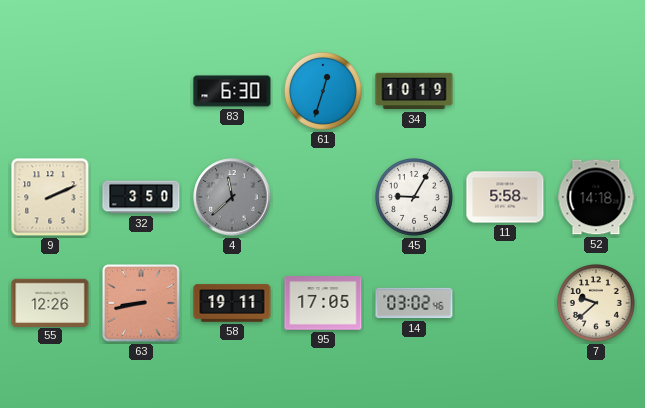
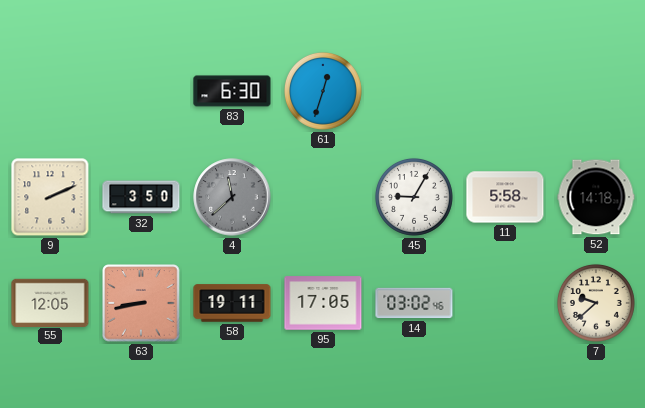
34: 10:19 -> none (414, 91)
55: 12:26 -> 12:05 (50, 302)
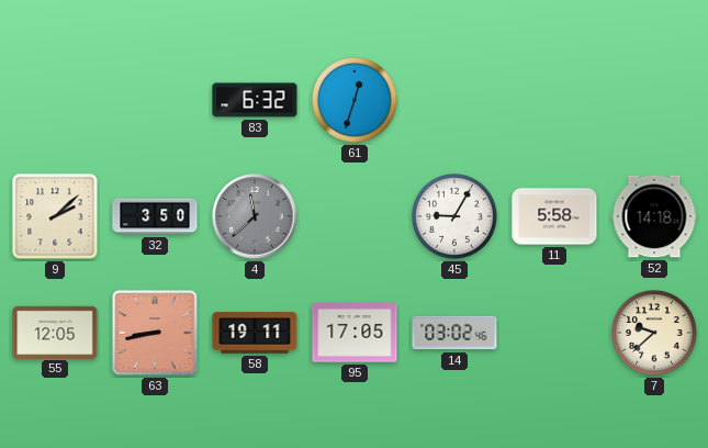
83: 6:30 -> 6:32 (255, 100)
9: 2:11 -> 2:08 (55, 216)
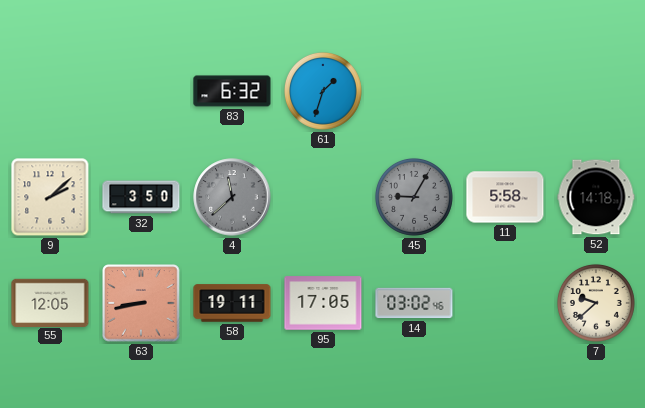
61: 12:33 -> 1:33 (323, 91)
45 dial: white -> grey (414, 197)
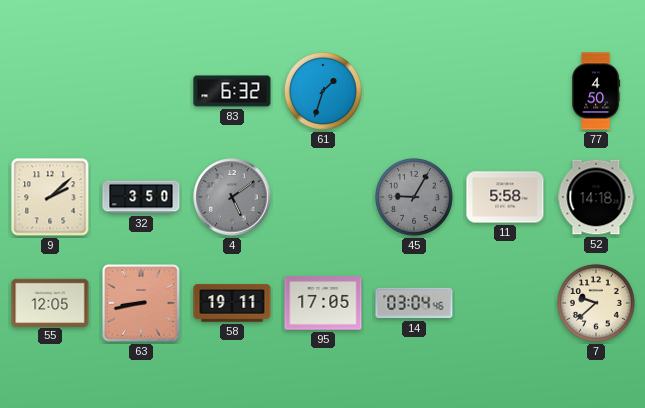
77: none -> 4:50 (596, 91)
4: 11:38 -> 5:09 (232, 197)
14: 03:02 -> 03:04 (414, 303)
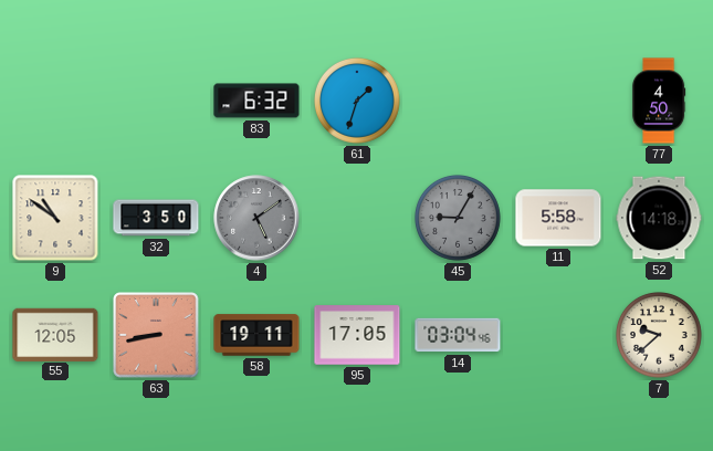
9: 2:08 -> 10:51 (55, 218)
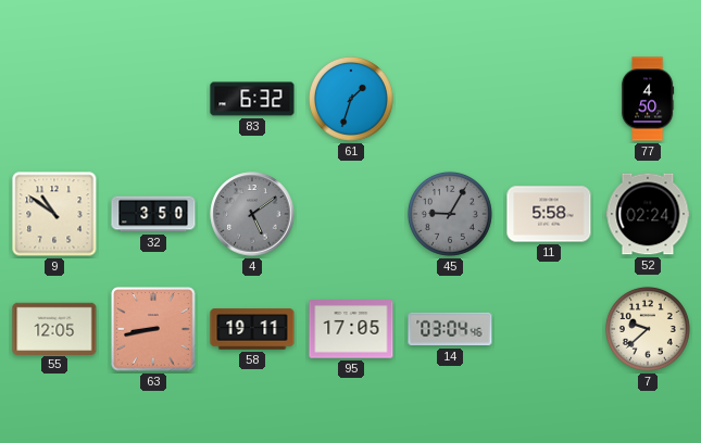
52: 14:18 -> 02:24 (648, 214)
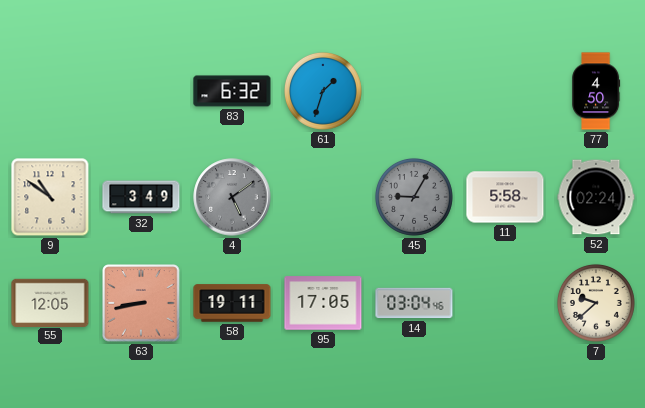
32: 3:50 -> 3:49 (141, 197)
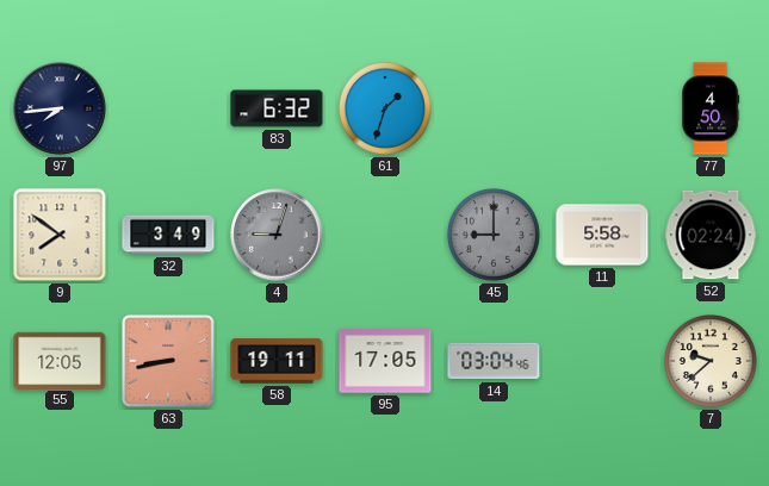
97: none -> 7:44 (60, 108)
9: 10:51 -> 7:51 (60, 235)
4: 5:09 -> 9:03 (277, 235)
45: 9:05 -> 9:00 (494, 235)
